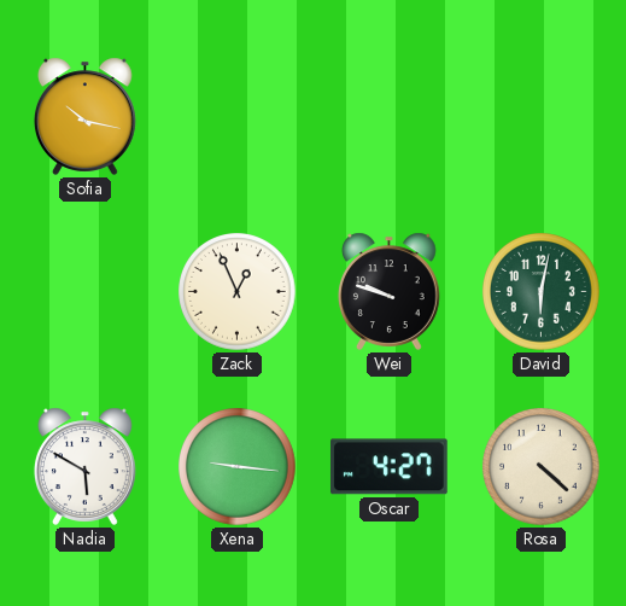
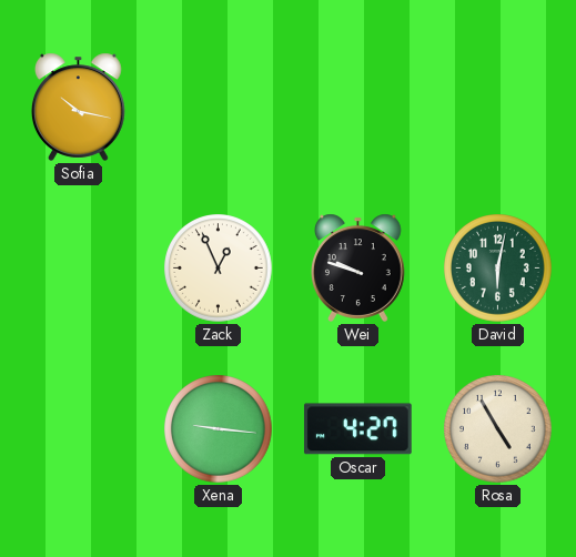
Nadia: 5:50 -> none (84, 466)
Rosa: 4:22 -> 4:55 (498, 429)
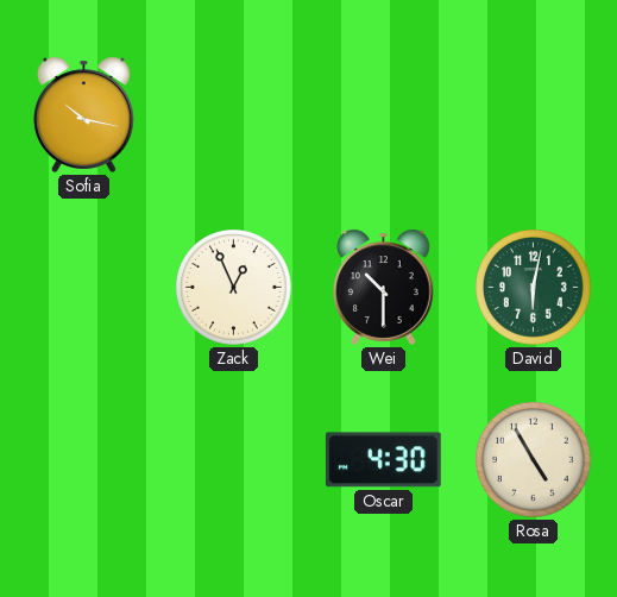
Wei: 9:48 -> 10:30 (383, 287)
Xena: 9:16 -> none (219, 429)
Oscar: 4:27 -> 4:30 (383, 460)
